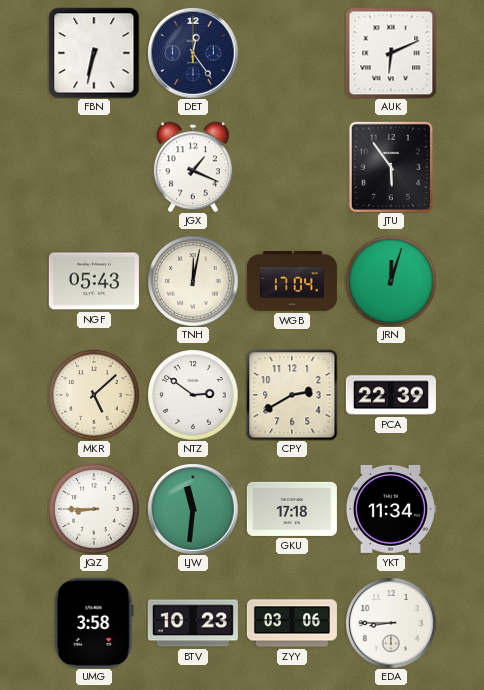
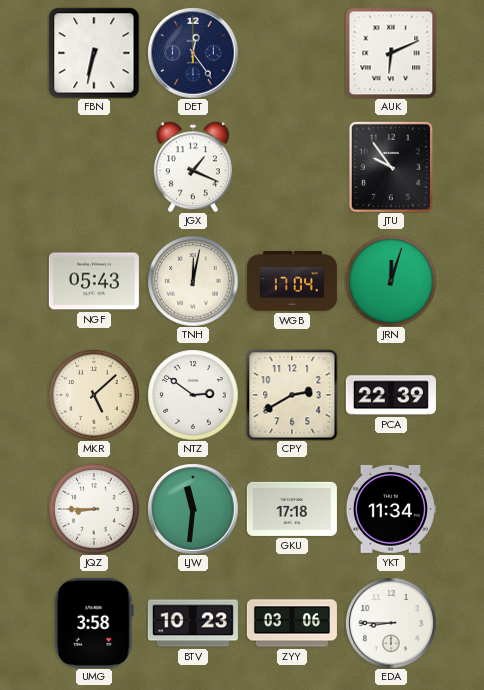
JTU: 5:54 -> 9:54 (391, 167)
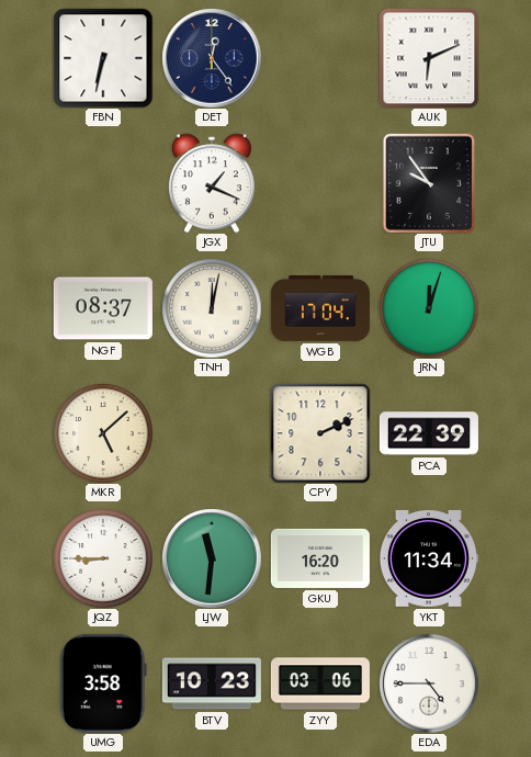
NGF: 05:43 -> 08:37 (103, 308)
NTZ: 2:51 -> none (193, 395)
CPY: 2:40 -> 2:11 (320, 433)
GKU: 17:18 -> 16:20 (320, 558)
EDA: 8:45 -> 4:45 (429, 683)
